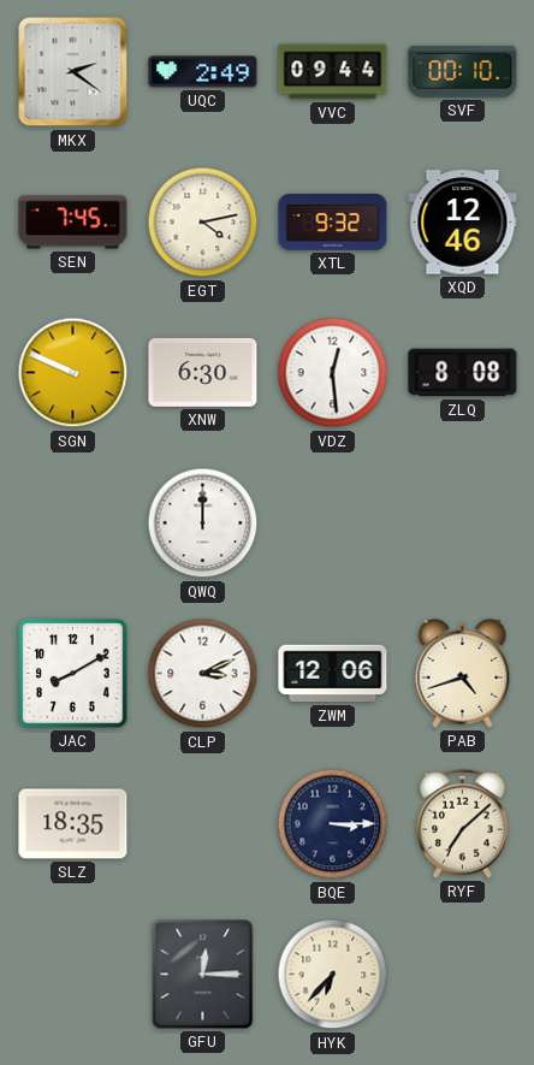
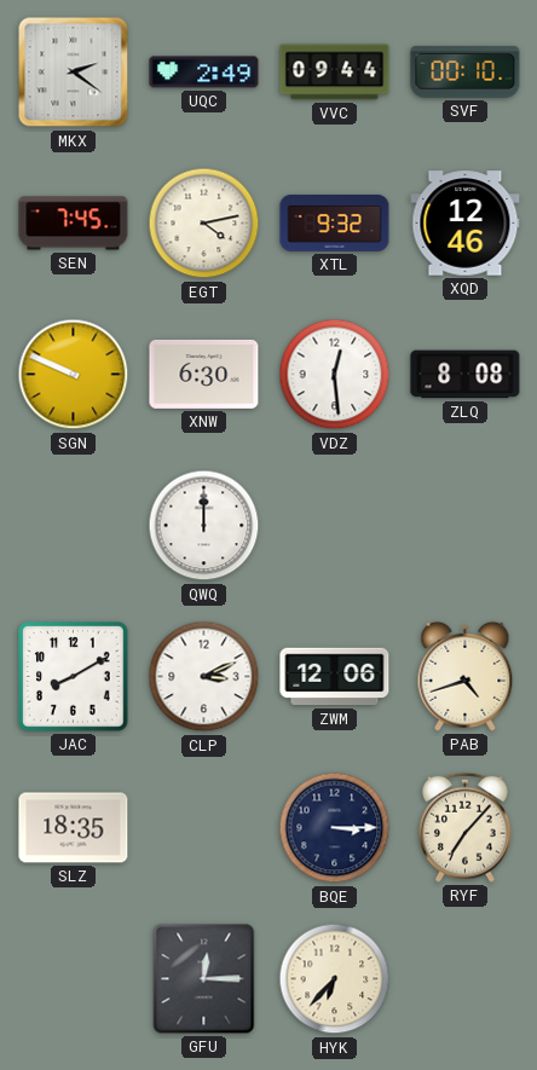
RYF: 7:08 -> 7:07 (466, 827)
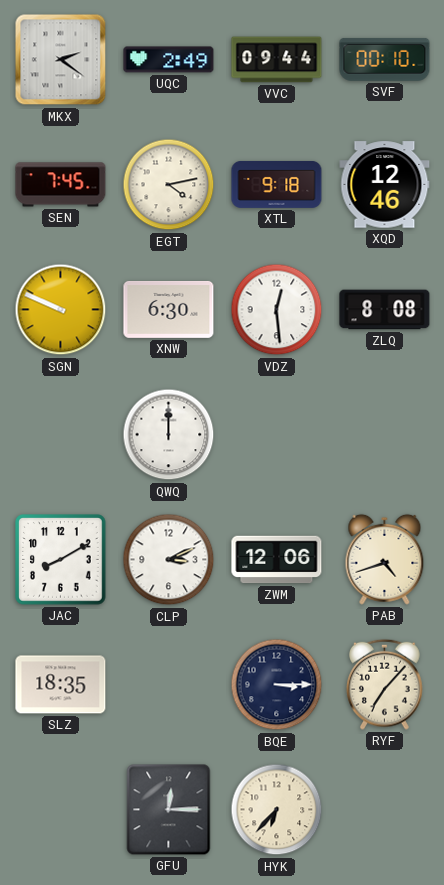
XTL: 9:32 -> 9:18 (277, 184)
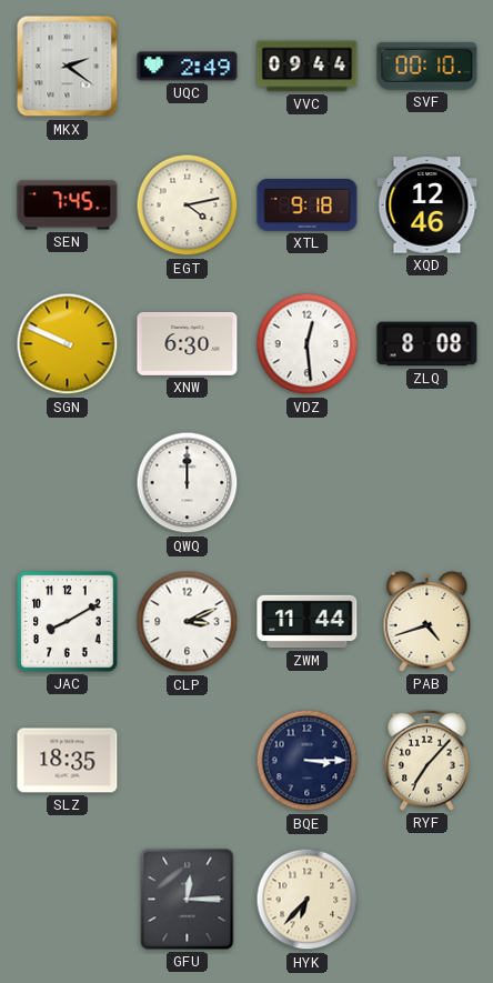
ZWM: 12:06 -> 11:44 (308, 622)
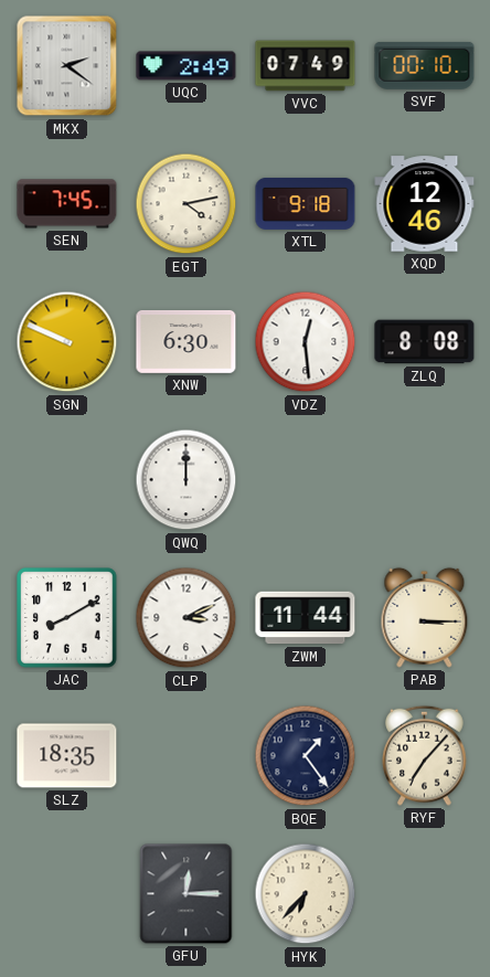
VVC: 09:44 -> 07:49 (306, 66)
PAB: 4:42 -> 3:15 (425, 617)
BQE: 3:15 -> 1:24 (306, 756)
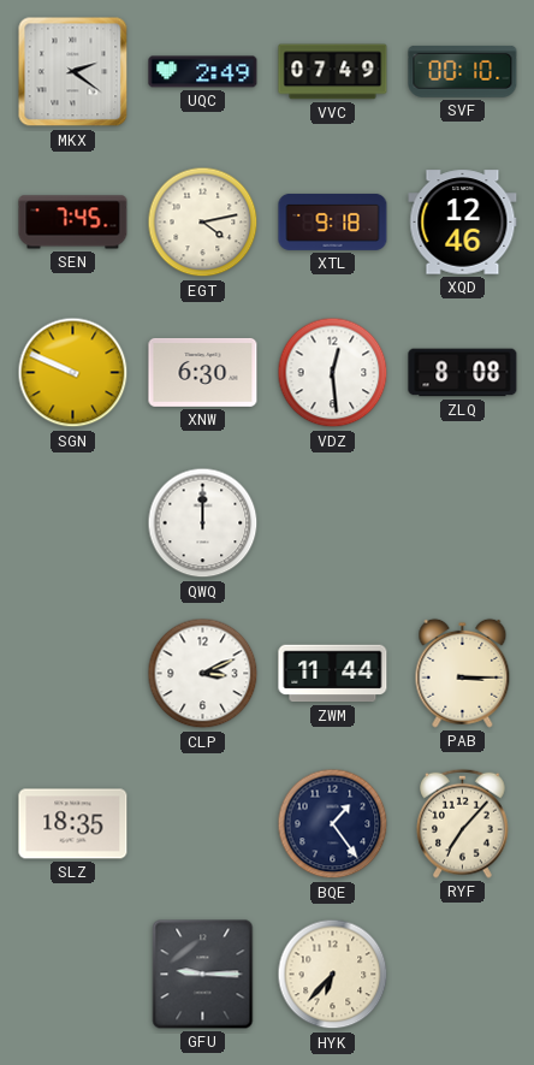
JAC: 8:10 -> none (67, 618)
GFU: 12:15 -> 9:15 (203, 975)
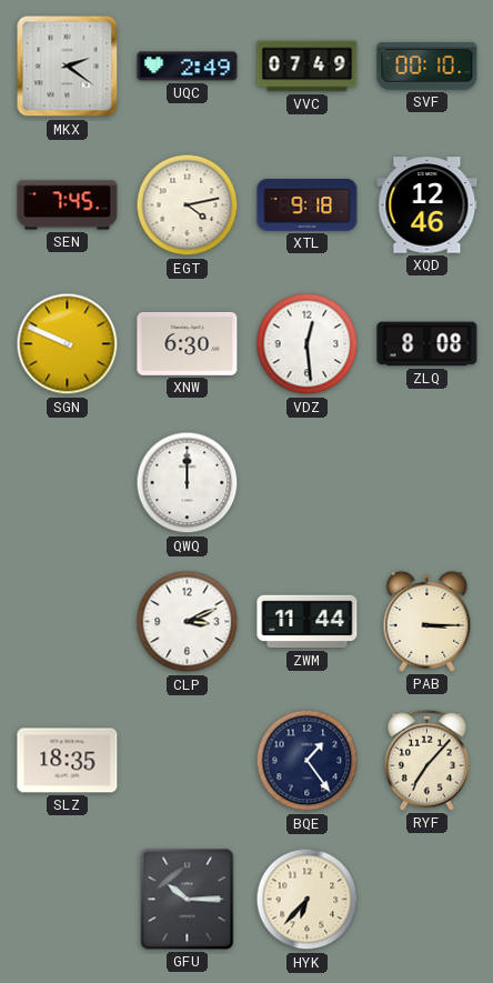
GFU: 9:15 -> 10:15 (188, 900)
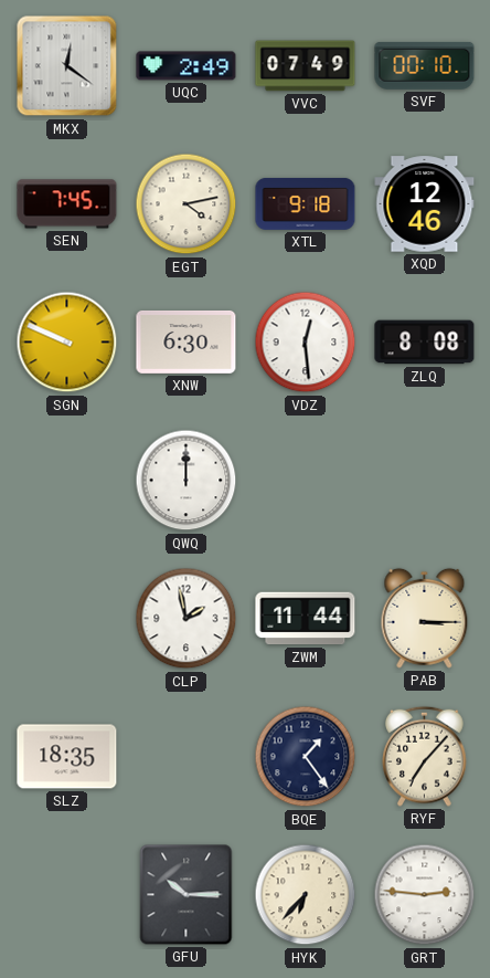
MKX: 2:21 -> 12:21 (67, 66)
CLP: 3:11 -> 1:58 (187, 619)
GRT: none -> 2:46 (425, 895)
